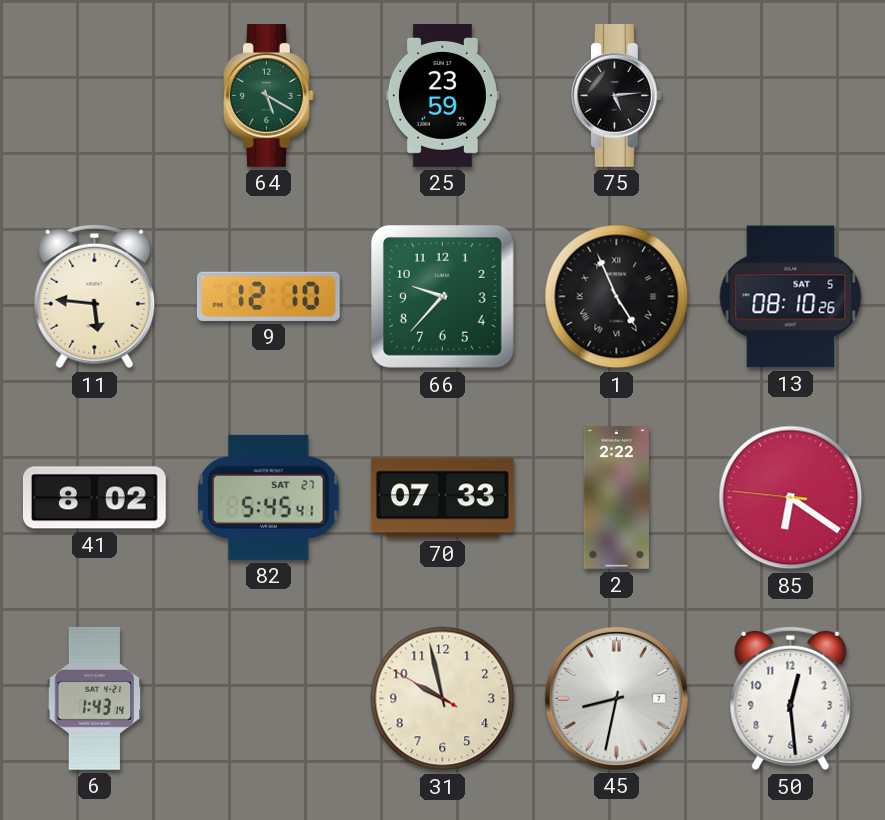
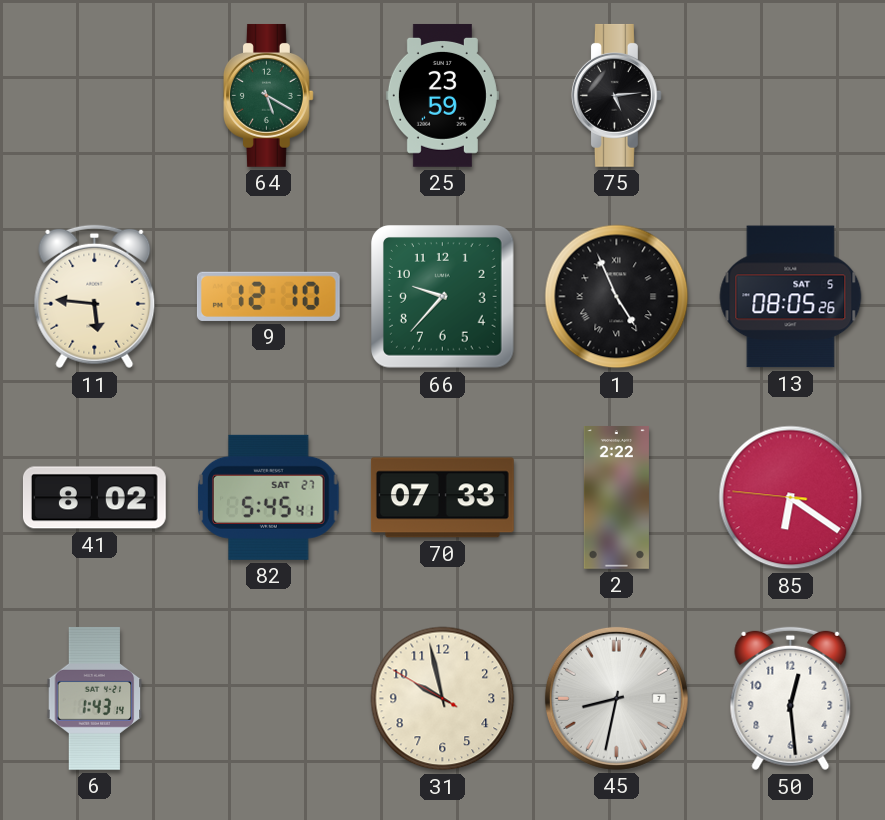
13: 08:10 -> 08:05 (791, 297)
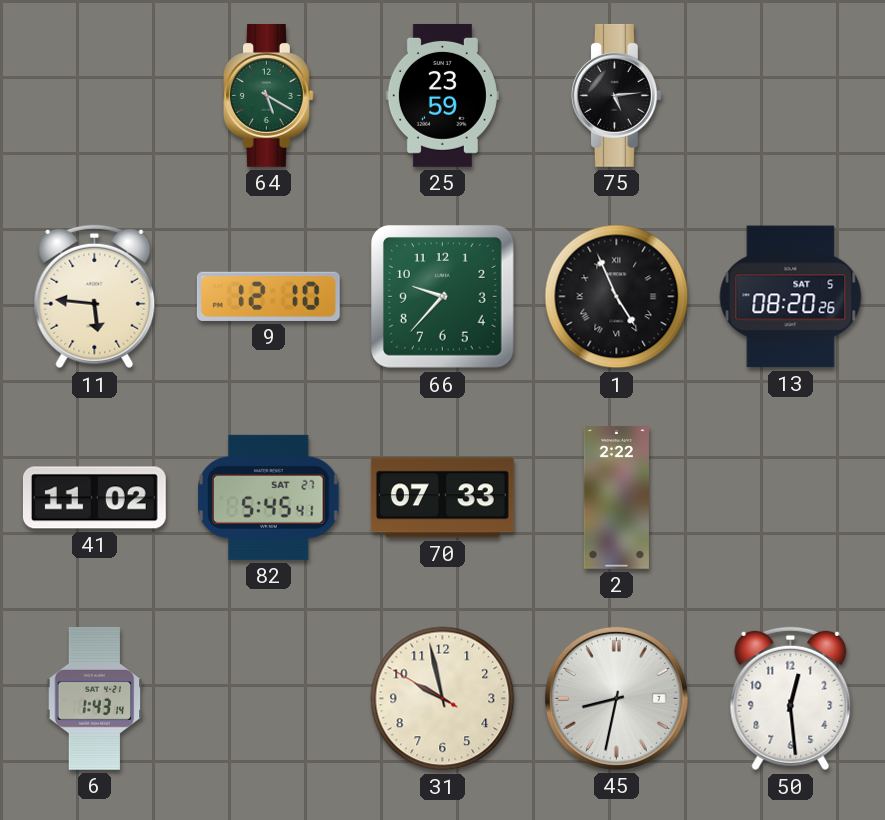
13: 08:05 -> 08:20 (791, 297)
41: 8:02 -> 11:02 (94, 498)
85: 6:20 -> none (791, 498)
